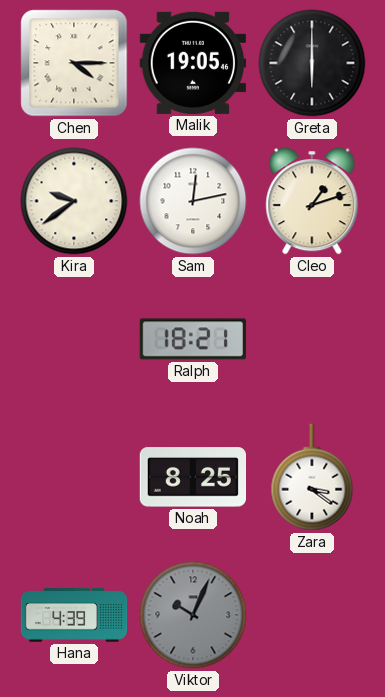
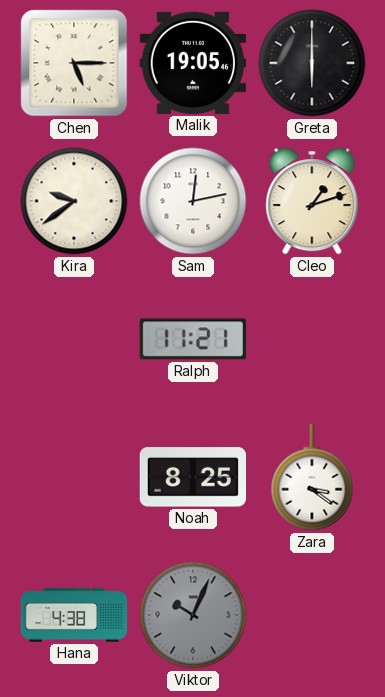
Chen: 4:15 -> 5:15 (74, 63)
Ralph: 18:21 -> 11:21 (193, 339)
Hana: 4:39 -> 4:38 (74, 615)
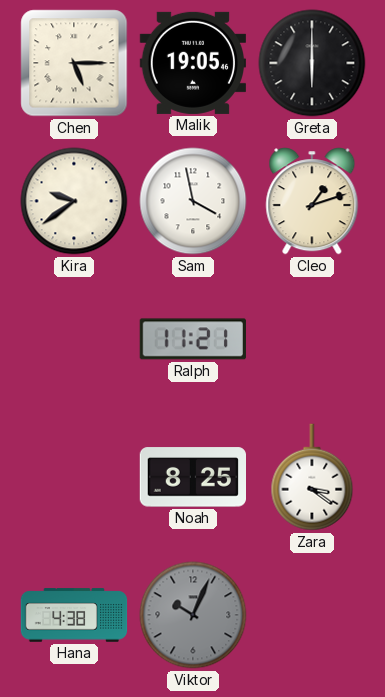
Sam: 12:13 -> 3:58 (193, 201)
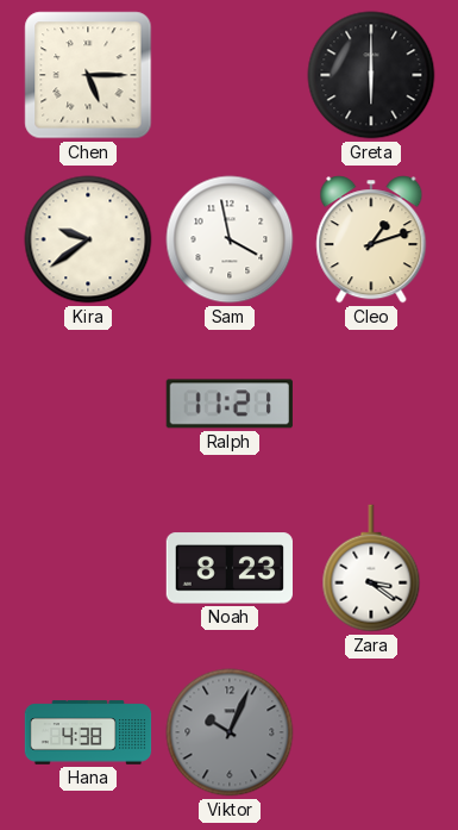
Malik: 19:05 -> none (192, 63)
Noah: 8:25 -> 8:23 (228, 568)
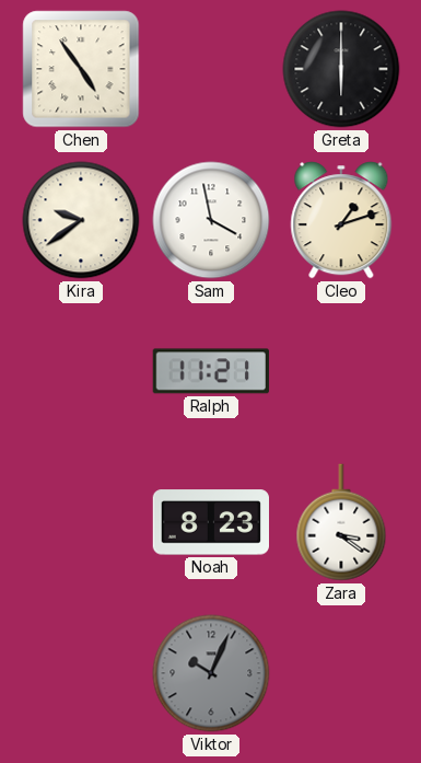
Chen: 5:15 -> 4:54 (81, 69)
Hana: 4:38 -> none (88, 732)
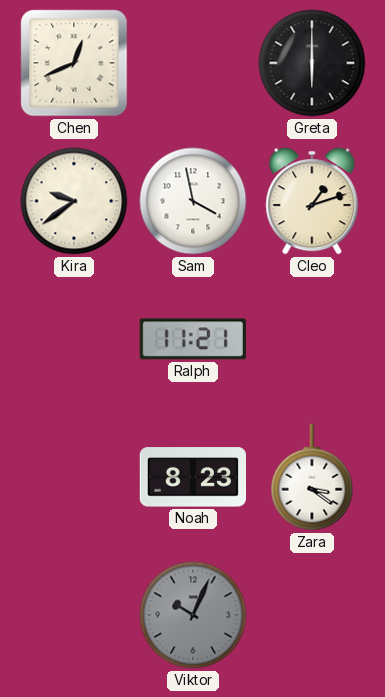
Chen: 4:54 -> 12:41 (74, 63)
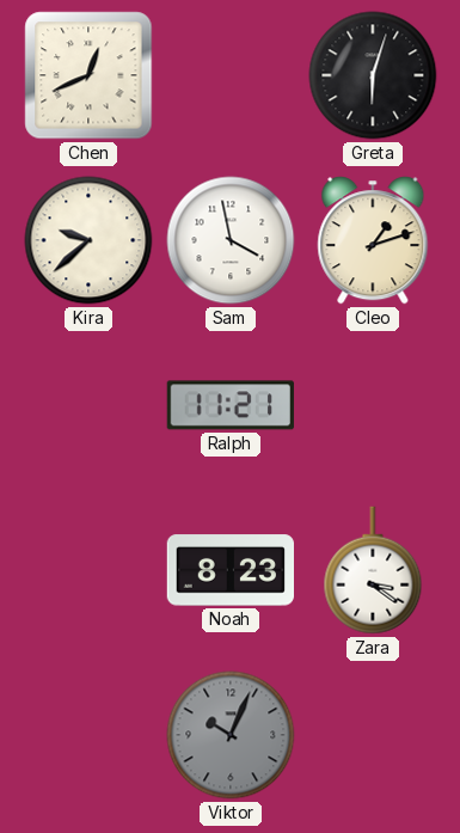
Greta: 6:00 -> 6:03 (373, 75)
Kira: 9:39 -> 9:38 (88, 240)
